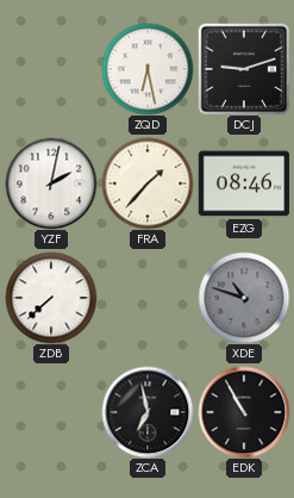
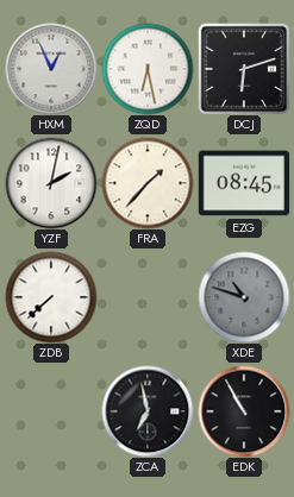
HXM: none -> 12:56 (51, 69)
DCJ: 9:12 -> 6:12 (244, 69)
EZG: 08:46 -> 08:45 (244, 183)
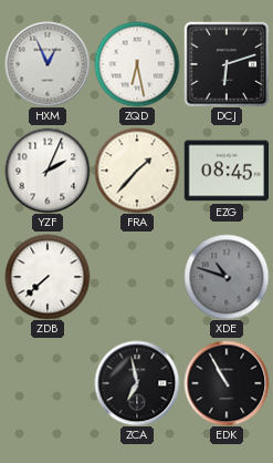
YZF: 2:02 -> 2:04 (48, 171)
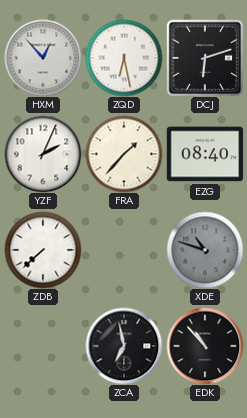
HXM: 12:56 -> 12:53 (43, 58)
EZG: 08:45 -> 08:40 (205, 154)
EDK: 10:55 -> 10:53 (205, 346)
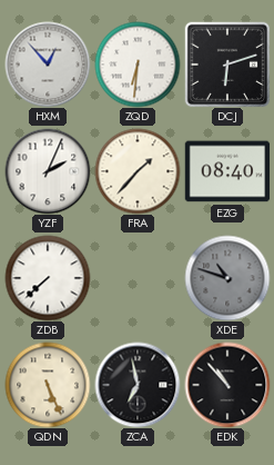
ZQD: 6:28 -> 6:31 (138, 65)
QDN: none -> 5:26 (48, 385)
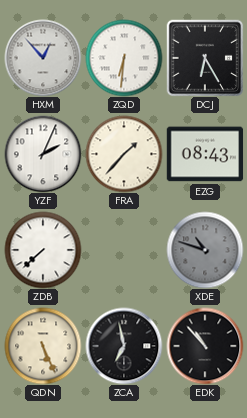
DCJ: 6:12 -> 6:25 (205, 58)
EZG: 08:40 -> 08:43 (205, 154)
